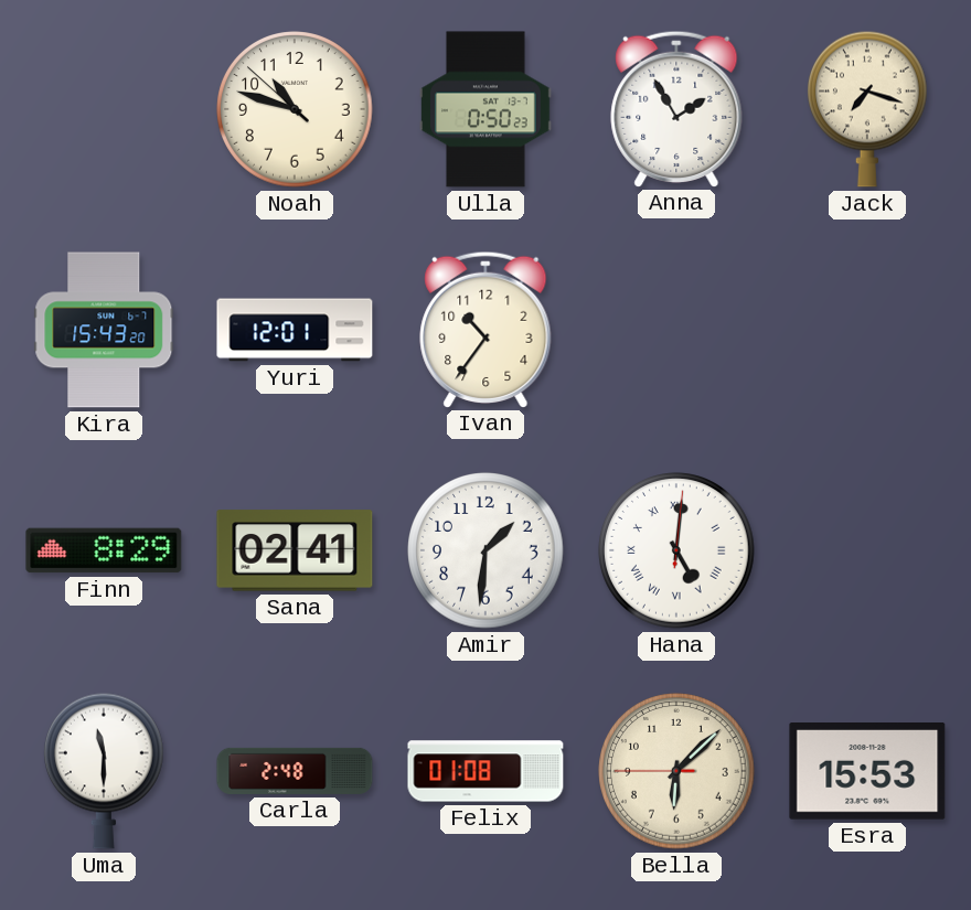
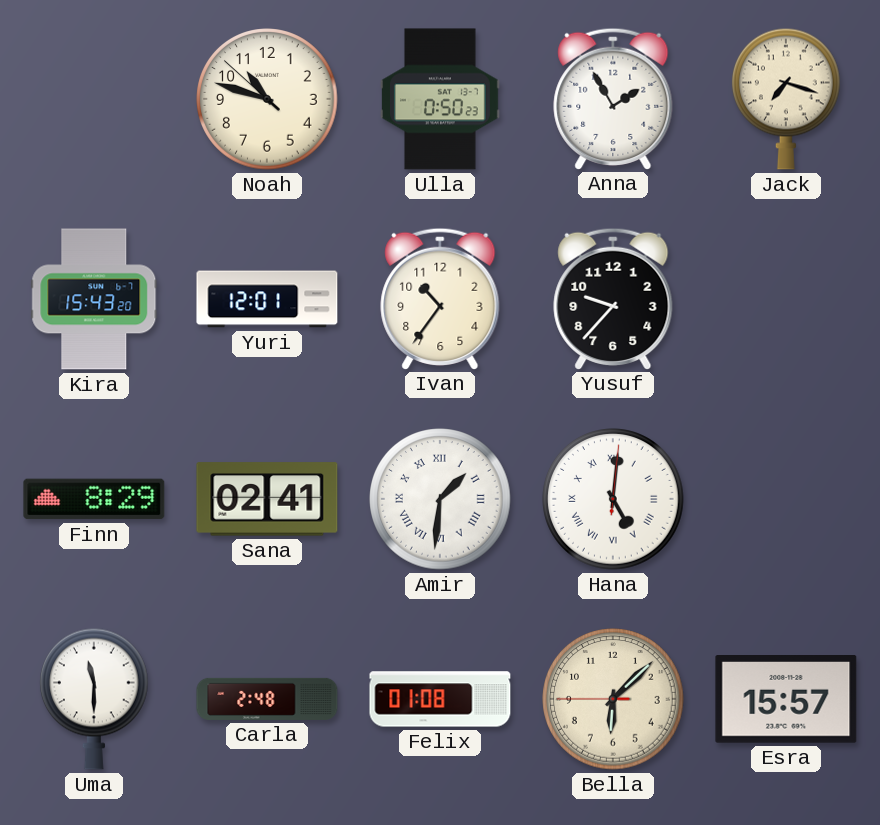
Yusuf: none -> 9:37 (613, 298)
Amir numerals: Arabic -> Roman (440, 499)
Esra: 15:53 -> 15:57 (786, 699)
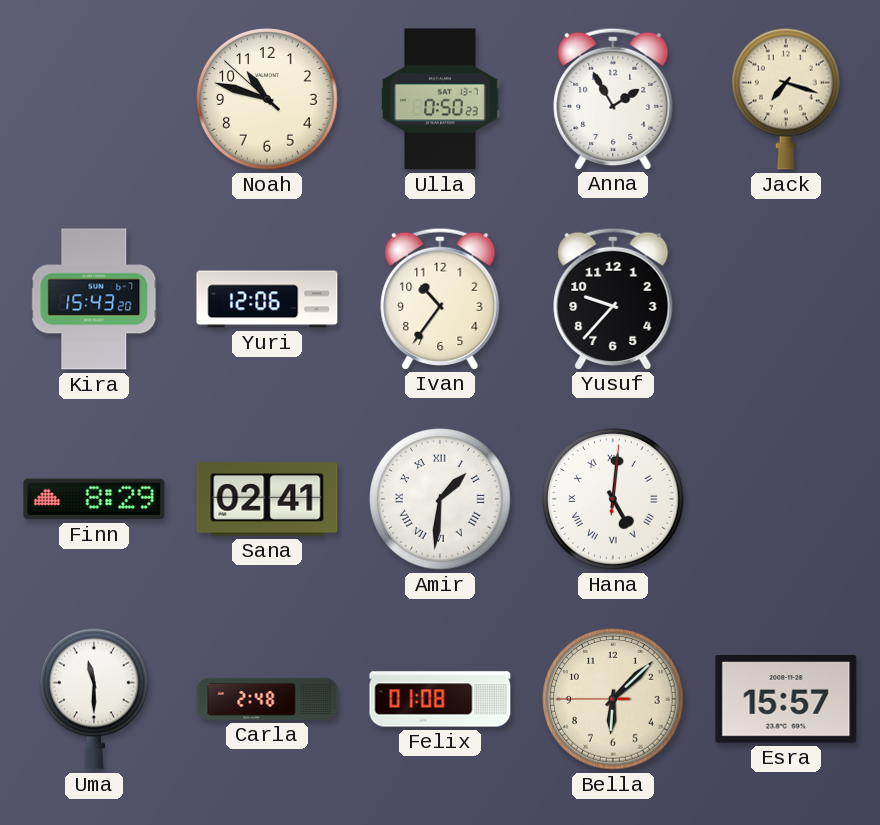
Yuri: 12:01 -> 12:06 (267, 299)
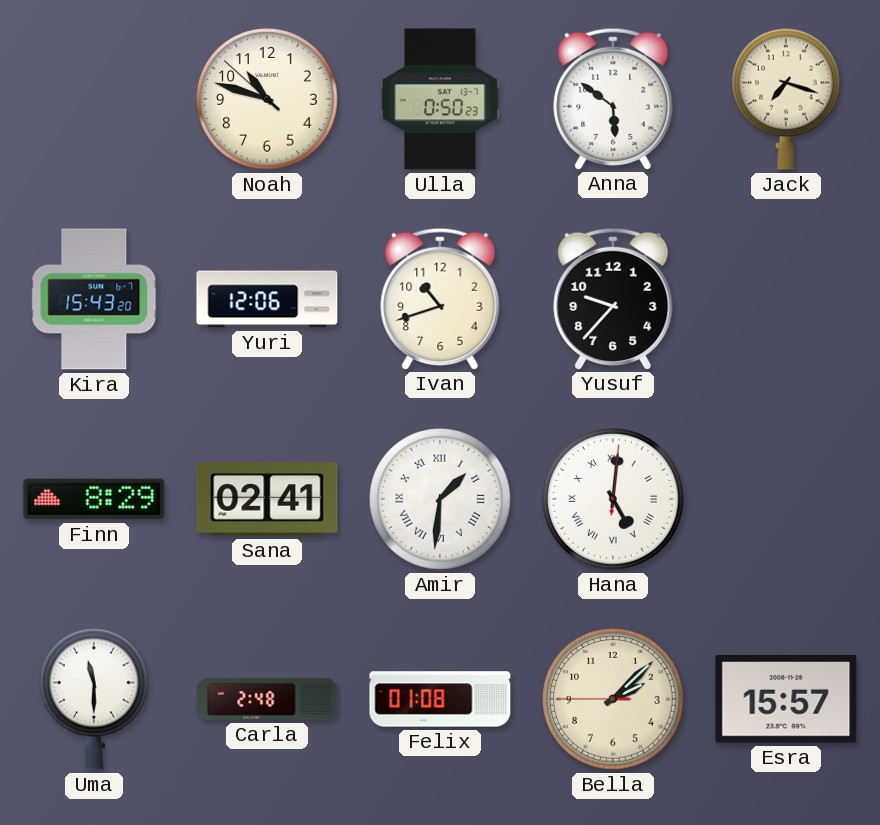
Anna: 1:55 -> 5:51 (613, 98)
Ivan: 10:36 -> 10:42 (440, 298)
Bella: 6:07 -> 2:07 (613, 699)
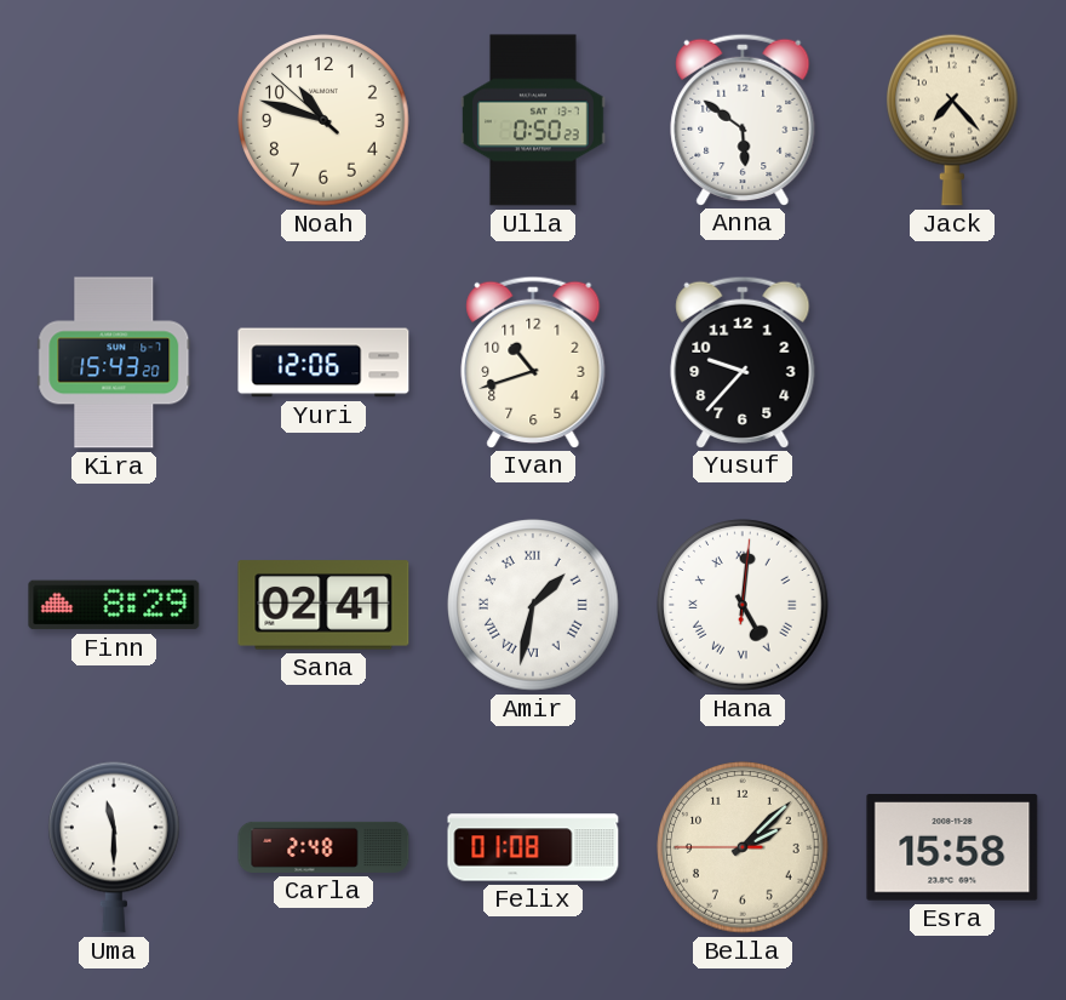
Jack: 7:18 -> 7:23 (953, 120)
Amir: 1:31 -> 1:32 (533, 605)
Esra: 15:57 -> 15:58 (952, 847)
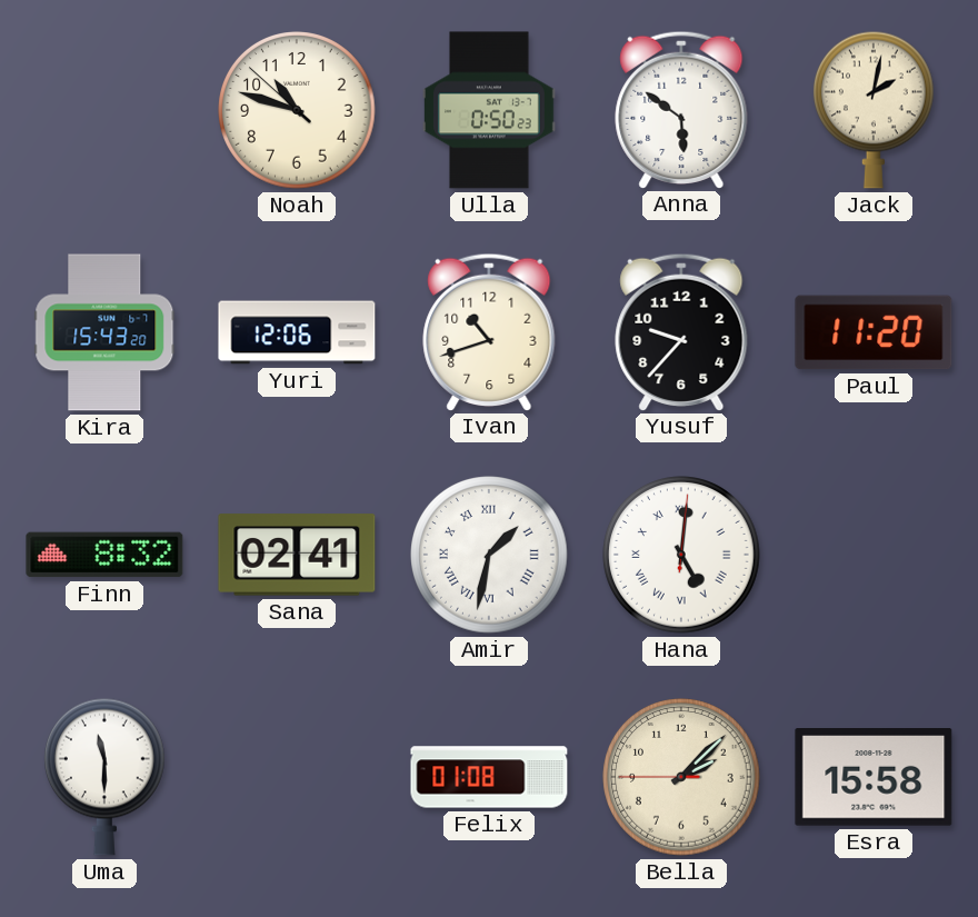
Jack: 7:23 -> 2:02 (875, 110)
Paul: none -> 11:20 (874, 332)
Finn: 8:29 -> 8:32 (104, 555)
Carla: 2:48 -> none (323, 847)
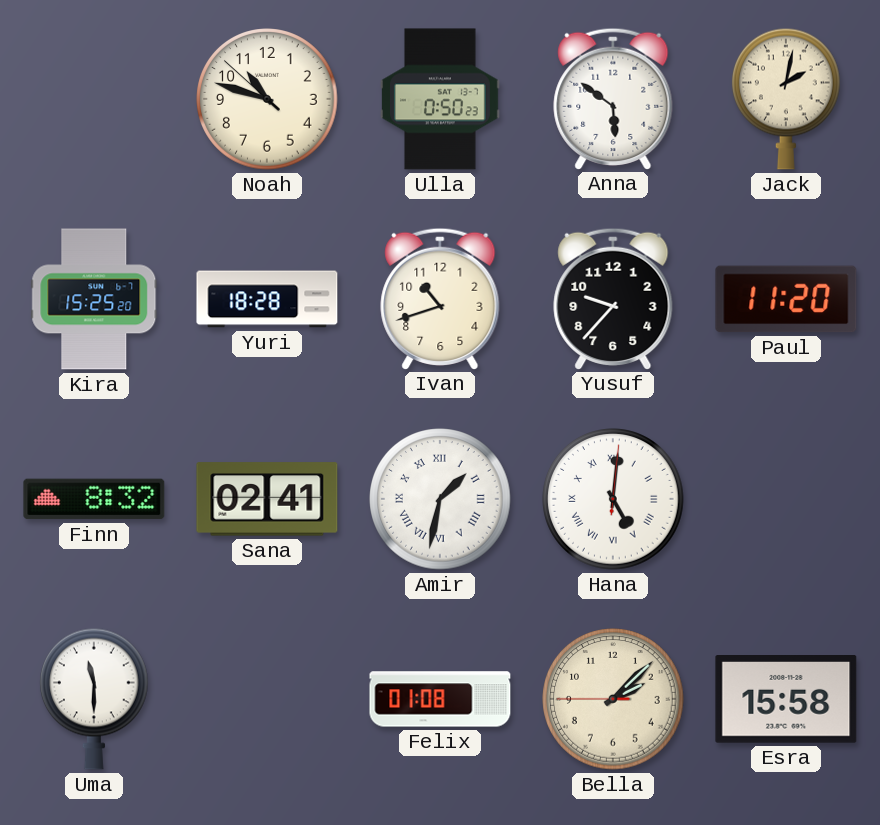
Kira: 15:43 -> 15:25 (94, 299)
Yuri: 12:06 -> 18:28 (267, 299)
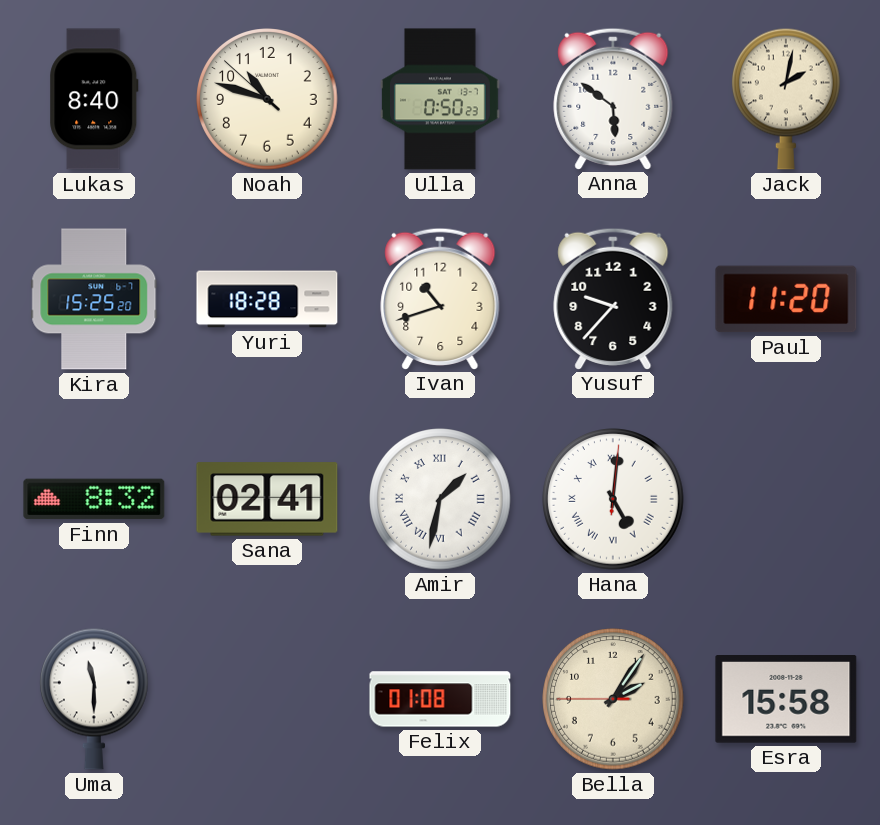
Lukas: none -> 8:40 (94, 99)
Bella: 2:07 -> 2:05 (613, 699)
